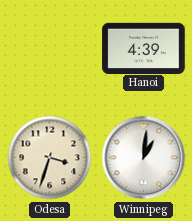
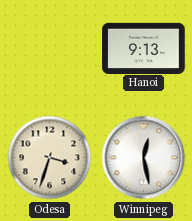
Hanoi: 4:39 -> 9:13 (144, 48)
Winnipeg: 1:01 -> 12:28 (144, 158)
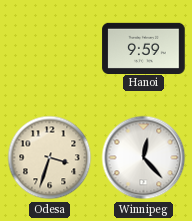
Hanoi: 9:13 -> 9:59 (144, 48)
Winnipeg: 12:28 -> 12:23 (144, 158)
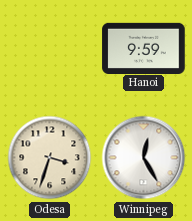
Winnipeg: 12:23 -> 12:25 (144, 158)
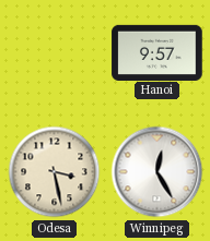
Hanoi: 9:59 -> 9:57 (157, 52)
Odesa: 3:33 -> 3:28 (55, 172)
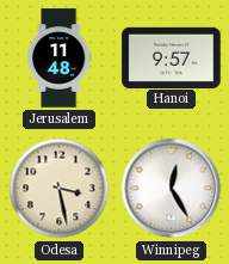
Jerusalem: none -> 11:48 (58, 59)
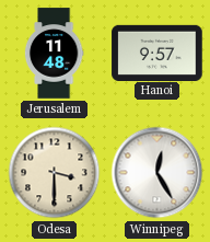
Odesa: 3:28 -> 3:30 (55, 173)
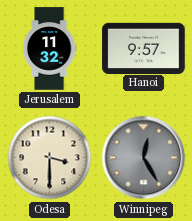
Jerusalem: 11:48 -> 11:32 (49, 49)
Winnipeg dial: white -> grey (144, 158)
